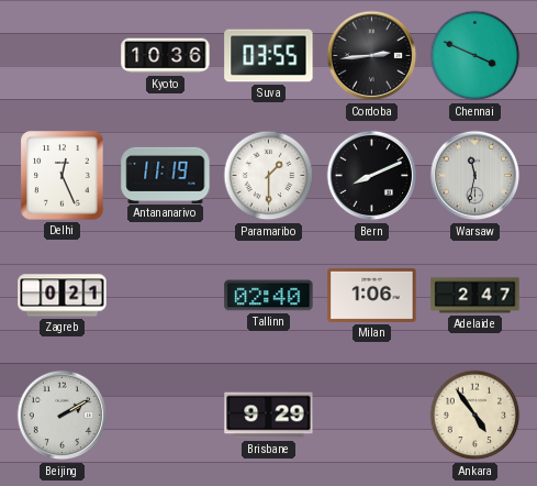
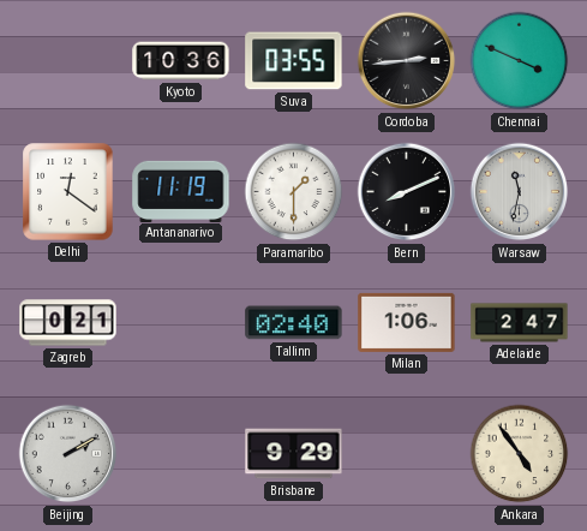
Delhi: 12:26 -> 12:21 (68, 192)
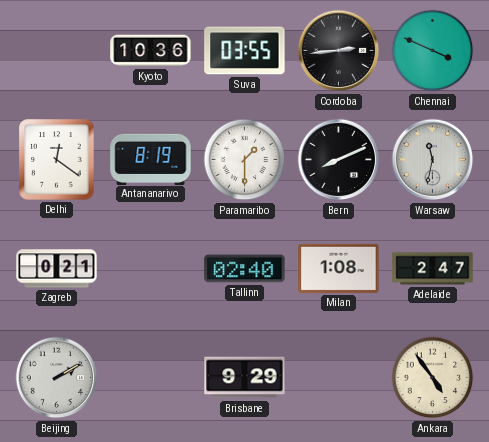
Antananarivo: 11:19 -> 8:19 (151, 159)
Milan: 1:06 -> 1:08 (339, 268)
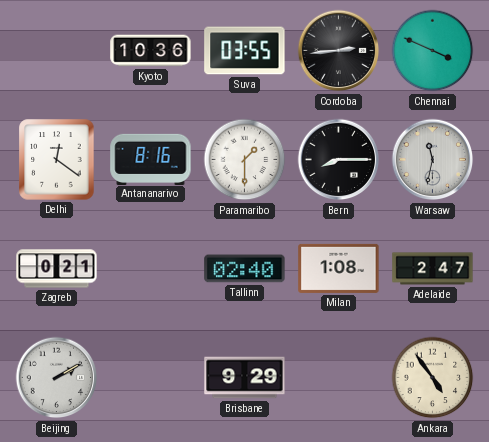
Antananarivo: 8:19 -> 8:16 (151, 159)
Bern: 8:11 -> 8:15 (339, 160)
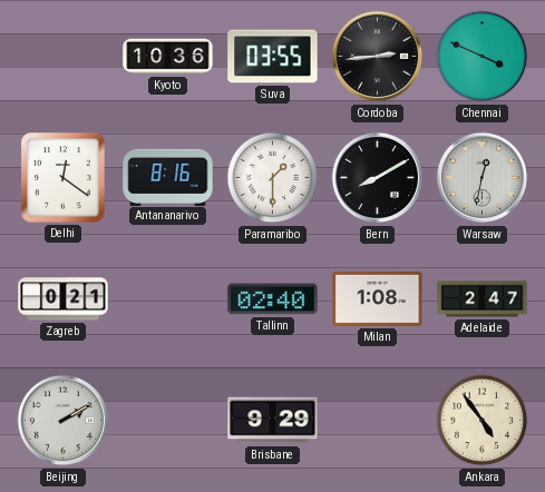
Bern: 8:15 -> 8:10 (378, 178)
Warsaw: 11:32 -> 12:32 (483, 178)
